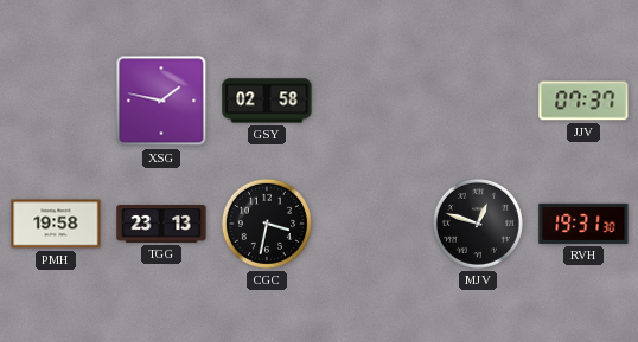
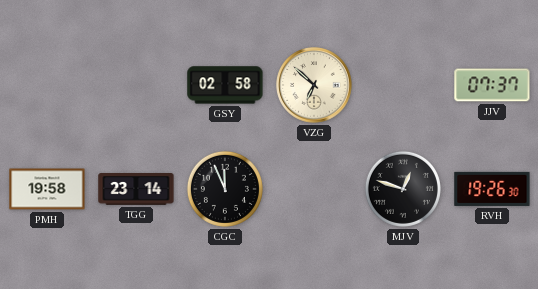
XSG: 1:47 -> none (161, 101)
VZG: none -> 6:52 (314, 85)
TGG: 23:13 -> 23:14 (136, 190)
CGC: 3:32 -> 11:56 (225, 189)
RVH: 19:31 -> 19:26 (492, 189)
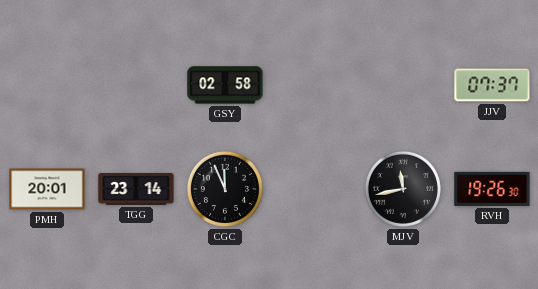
VZG: 6:52 -> none (314, 85)
PMH: 19:58 -> 20:01 (47, 189)
MJV: 12:48 -> 11:43 (403, 189)
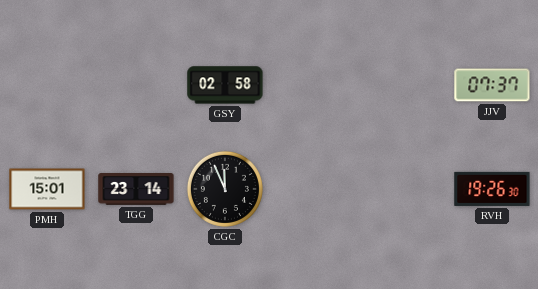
PMH: 20:01 -> 15:01 (47, 189)
MJV: 11:43 -> none (403, 189)
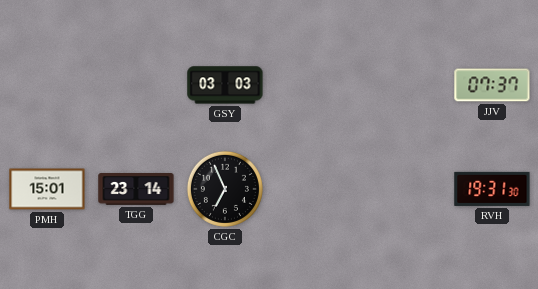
GSY: 02:58 -> 03:03 (225, 85)
CGC: 11:56 -> 6:56 (225, 189)
RVH: 19:26 -> 19:31 (492, 189)
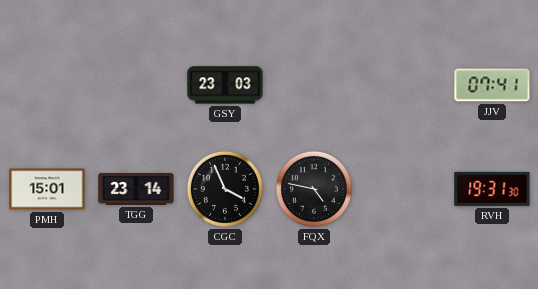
GSY: 03:03 -> 23:03 (225, 85)
JJV: 07:37 -> 07:41 (492, 85)
CGC: 6:56 -> 3:56 (225, 189)
FQX: none -> 4:47 (314, 189)
